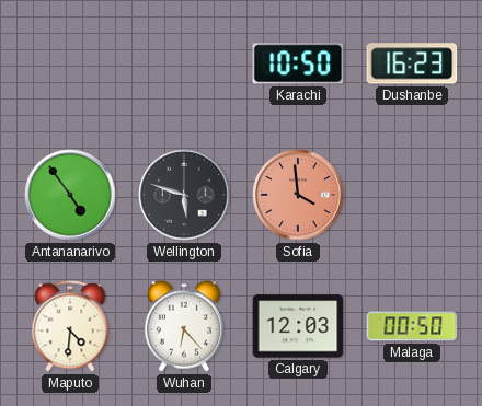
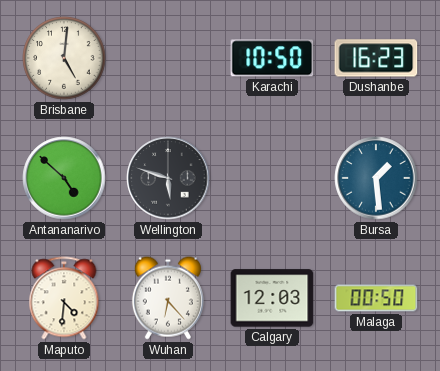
Brisbane: none -> 5:01 (64, 58)
Antananarivo: 4:54 -> 4:52 (64, 178)
Sofia: 3:59 -> none (298, 195)
Bursa: none -> 1:29 (376, 178)
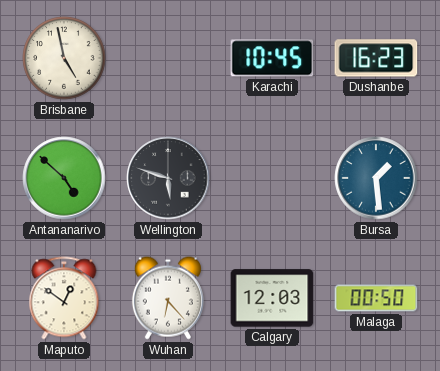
Brisbane: 5:01 -> 4:58 (64, 58)
Karachi: 10:50 -> 10:45 (272, 58)
Maputo: 4:31 -> 12:51 (64, 298)
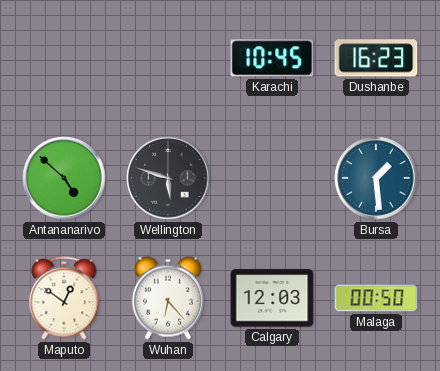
Brisbane: 4:58 -> none (64, 58)
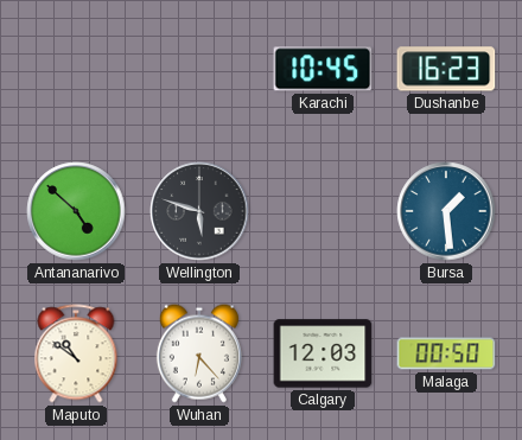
Maputo: 12:51 -> 10:51 (76, 353)
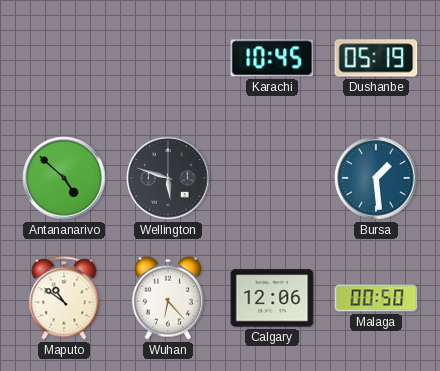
Dushanbe: 16:23 -> 05:19 (376, 58)
Calgary: 12:03 -> 12:06 (272, 298)
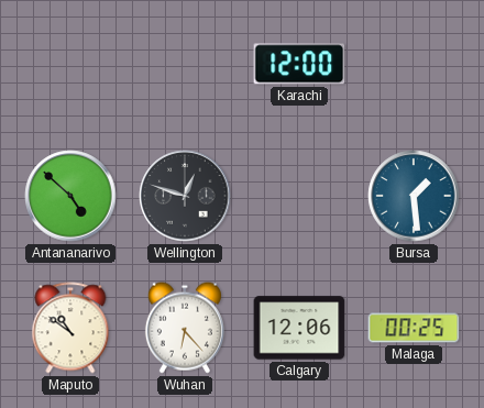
Karachi: 10:45 -> 12:00 (299, 64)
Dushanbe: 05:19 -> none (376, 58)
Wellington: 5:48 -> 12:48 (185, 196)
Malaga: 00:50 -> 00:25 (414, 328)
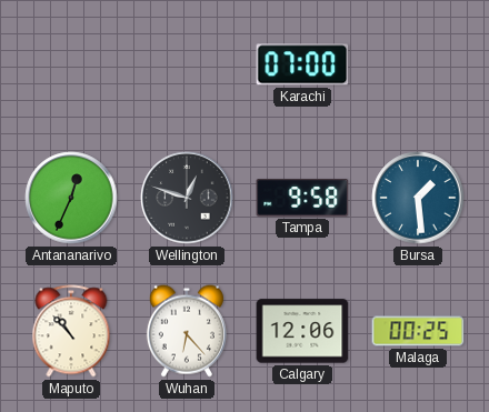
Karachi: 12:00 -> 07:00 (302, 64)
Antananarivo: 4:52 -> 12:34 (71, 198)
Tampa: none -> 9:58 (302, 198)
Maputo: 10:51 -> 10:53 (71, 331)
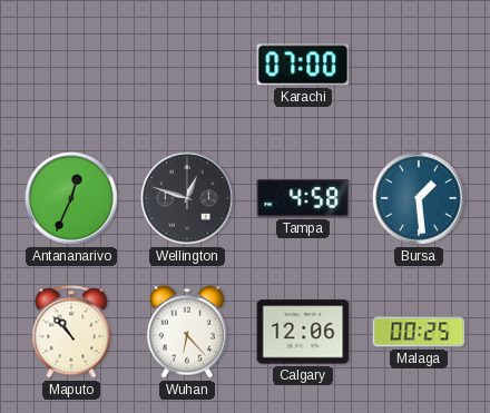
Tampa: 9:58 -> 4:58 (303, 198)
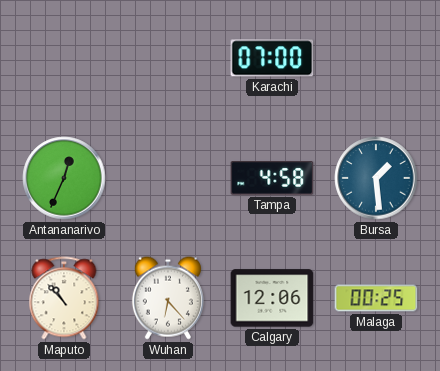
Wellington: 12:48 -> none (187, 198)
